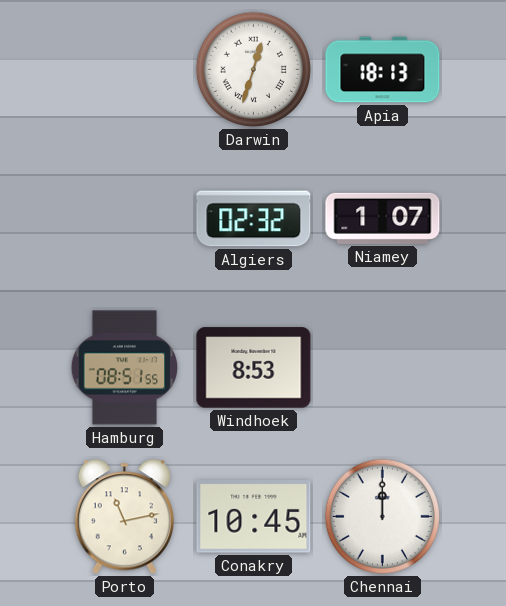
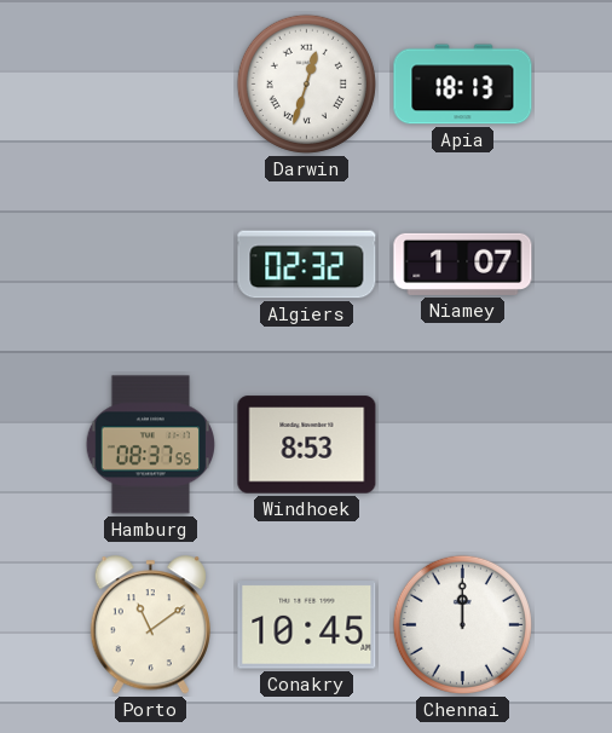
Hamburg: 08:51 -> 08:37 (150, 445)
Porto: 11:13 -> 11:09 (150, 625)
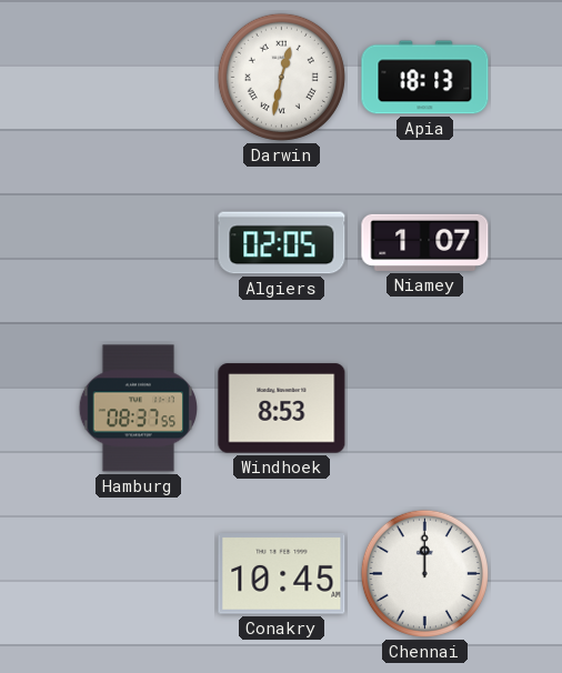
Darwin: 12:33 -> 12:32 (281, 77)
Algiers: 02:32 -> 02:05 (282, 243)
Porto: 11:09 -> none (150, 625)
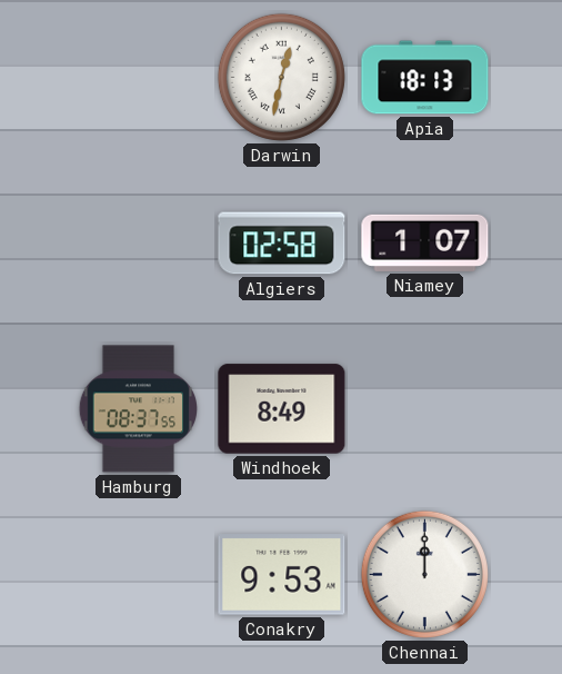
Algiers: 02:05 -> 02:58 (282, 244)
Windhoek: 8:53 -> 8:49 (282, 409)
Conakry: 10:45 -> 9:53 (282, 575)
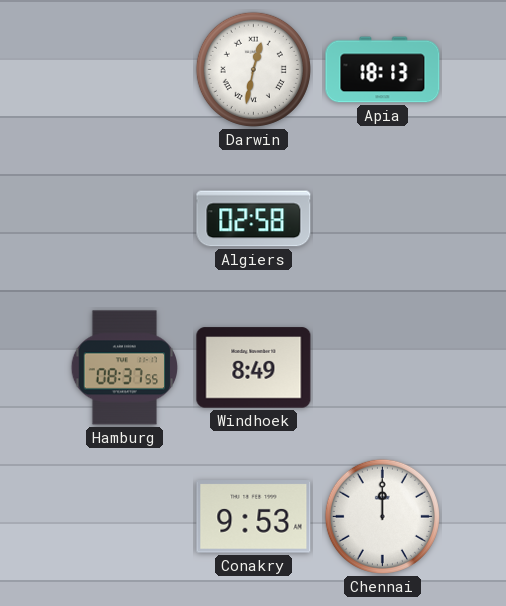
Niamey: 1:07 -> none (425, 242)
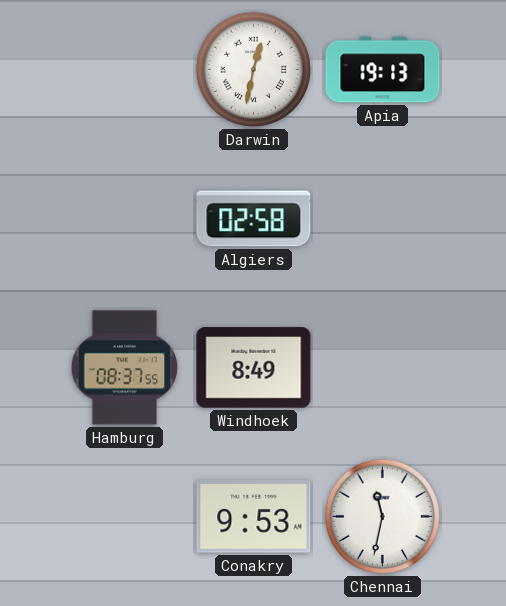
Apia: 18:13 -> 19:13 (383, 70)
Chennai: 12:00 -> 11:32 (382, 516)
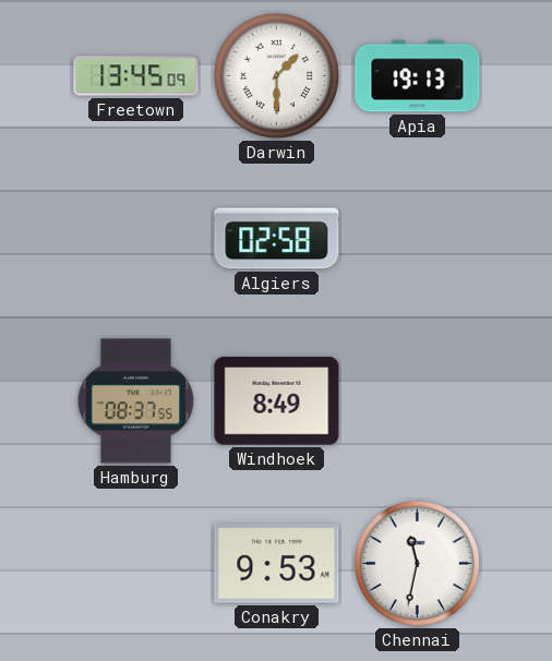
Freetown: none -> 13:45 (136, 76)
Darwin: 12:32 -> 1:30 (276, 75)
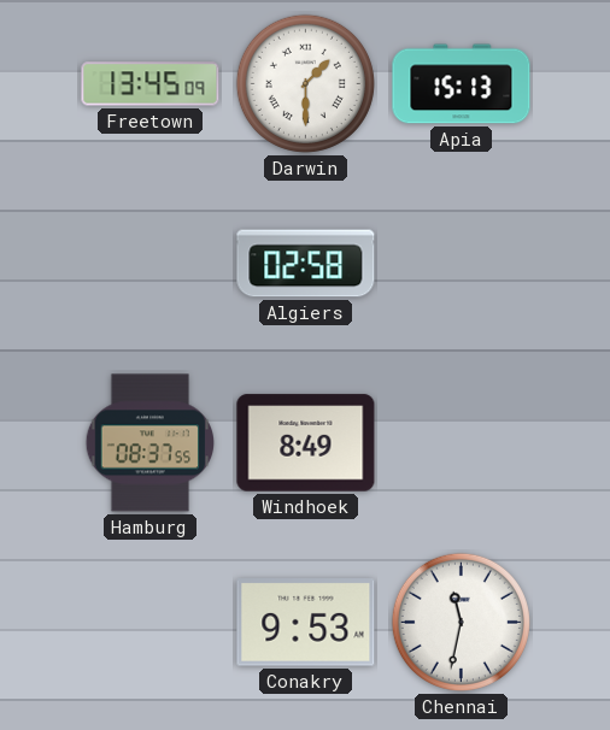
Apia: 19:13 -> 15:13 (462, 84)
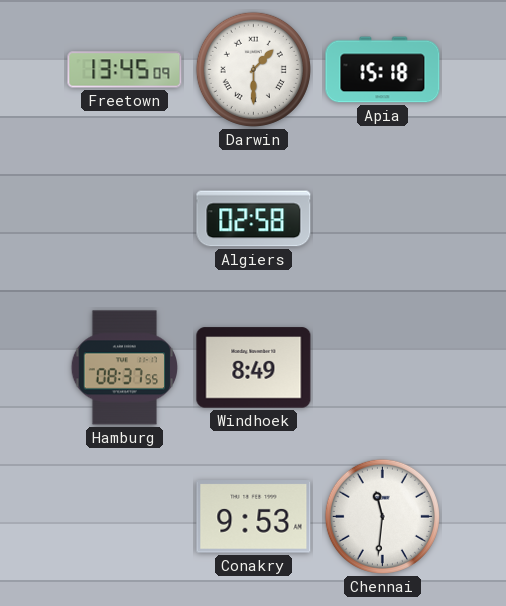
Apia: 15:13 -> 15:18 (383, 70)
Chennai: 11:32 -> 11:31 (382, 516)
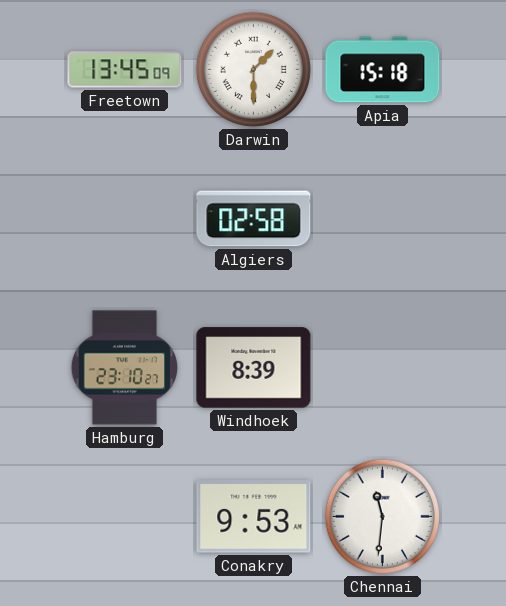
Hamburg: 08:37 -> 23:10 (124, 368)
Windhoek: 8:49 -> 8:39 (254, 368)
